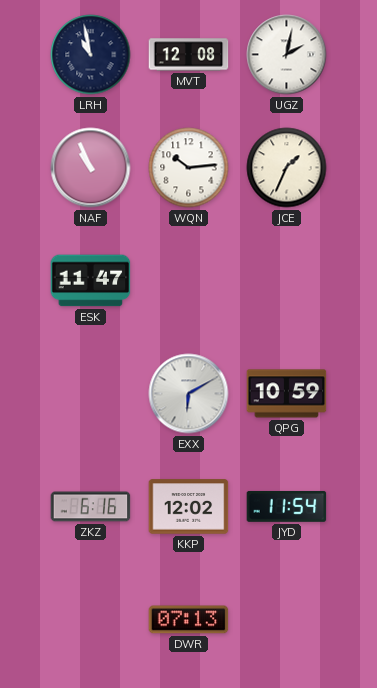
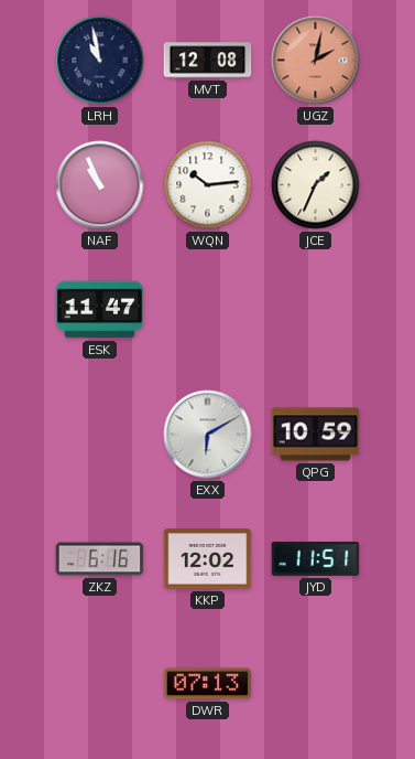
UGZ dial: white -> salmon (316, 61)
JYD: 11:54 -> 11:51 (316, 558)
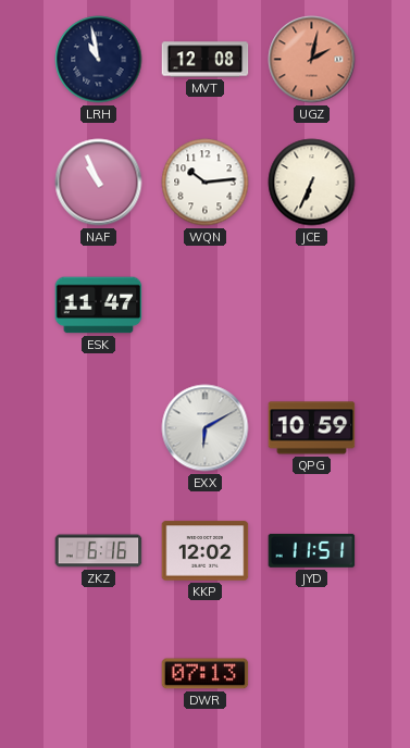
JCE: 1:34 -> 6:34 (312, 183)
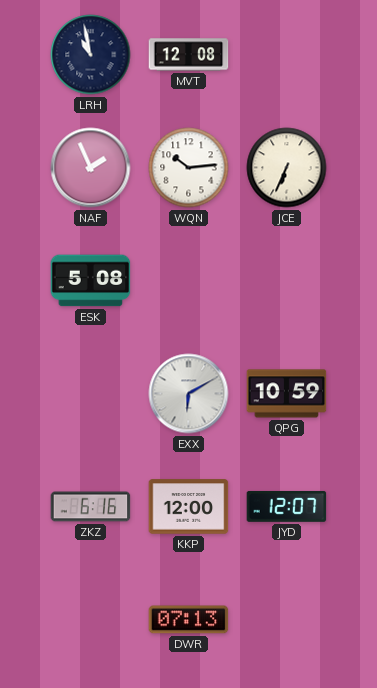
UGZ: 2:02 -> none (312, 60)
NAF: 10:56 -> 1:56 (91, 168)
ESK: 11:47 -> 5:08 (91, 281)
KKP: 12:02 -> 12:00 (189, 507)
JYD: 11:51 -> 12:07 (287, 506)
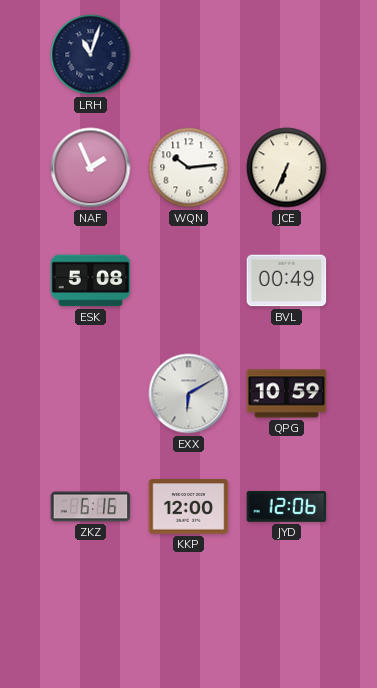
LRH: 10:58 -> 11:03 (91, 55)
MVT: 12:08 -> none (189, 55)
BVL: none -> 00:49 (287, 281)
JYD: 12:07 -> 12:06 (287, 506)
DWR: 07:13 -> none (189, 620)
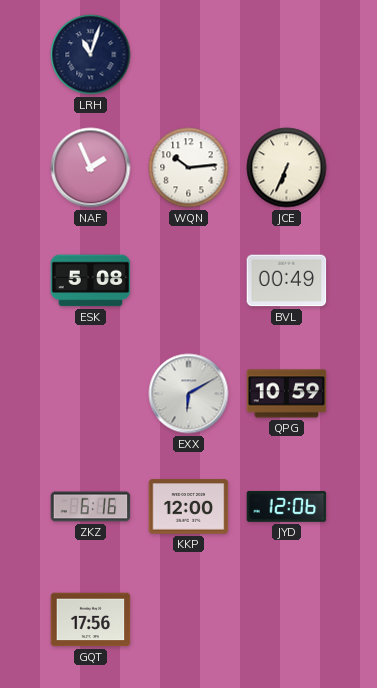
GQT: none -> 17:56 (91, 620)
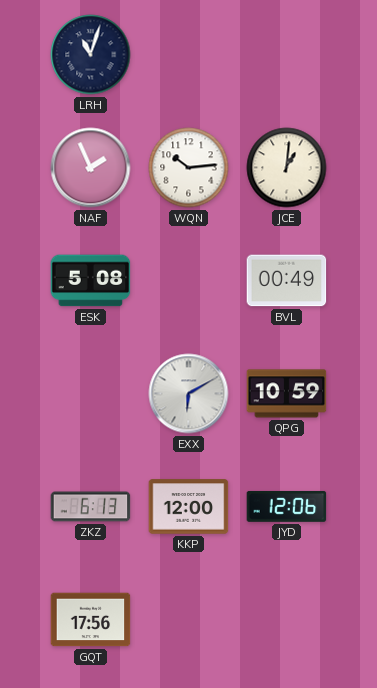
JCE: 6:34 -> 1:01 (287, 168)
ZKZ: 6:16 -> 6:13 (91, 507)
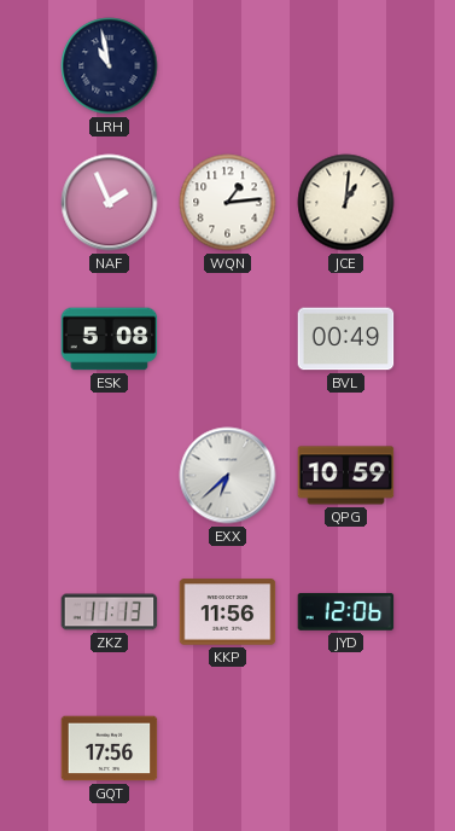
LRH: 11:03 -> 10:58 (110, 66)
WQN: 10:14 -> 1:14 (228, 203)
EXX: 6:10 -> 6:38 (228, 476)
ZKZ: 6:13 -> 11:13 (110, 612)
KKP: 12:00 -> 11:56 (228, 612)
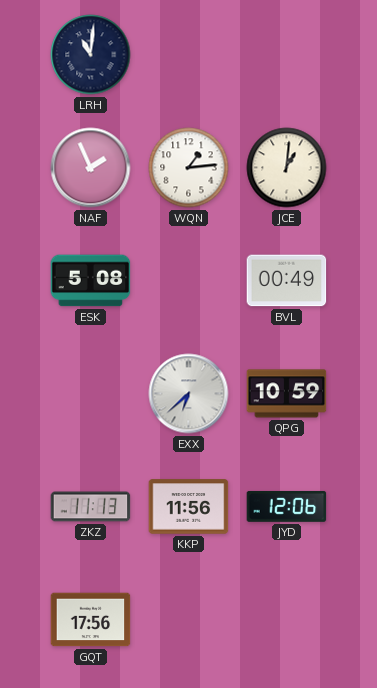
LRH: 10:58 -> 11:01 (91, 55)
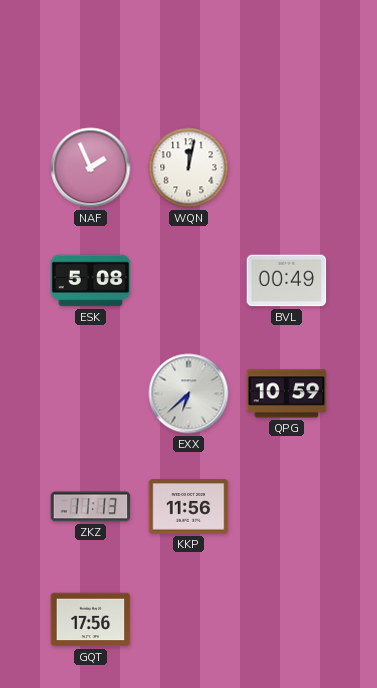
LRH: 11:01 -> none (91, 55)
WQN: 1:14 -> 12:02 (189, 168)
JCE: 1:01 -> none (287, 168)
JYD: 12:06 -> none (287, 506)
